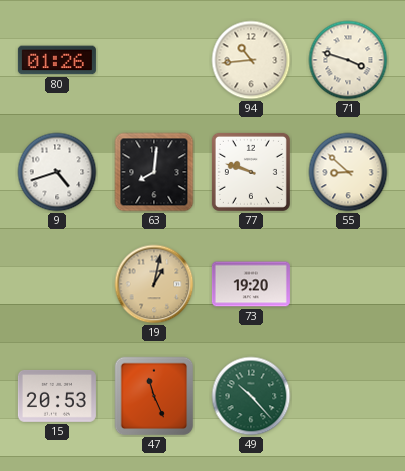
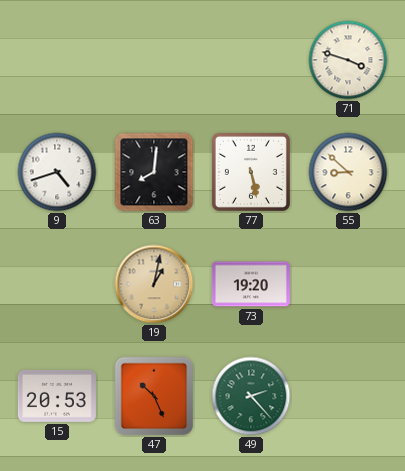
80: 01:26 -> none (57, 60)
94: 10:44 -> none (251, 60)
77: 9:48 -> 5:28 (251, 172)
47: 11:26 -> 10:26 (154, 396)
49: 10:23 -> 2:23 (251, 396)
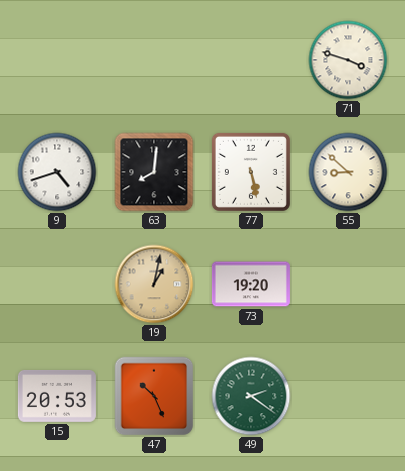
49: 2:23 -> 2:21 (251, 396)
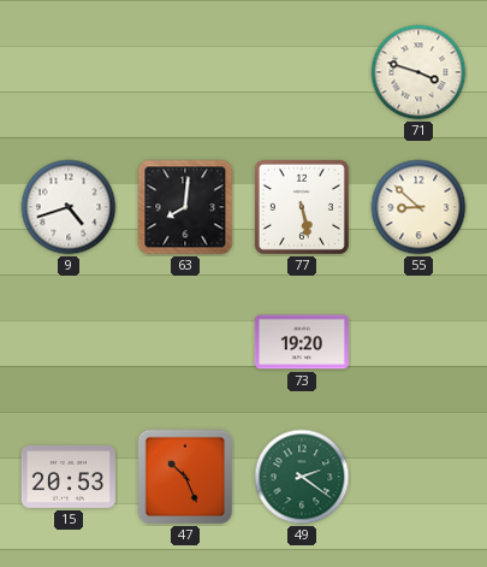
19: 1:02 -> none (154, 284)
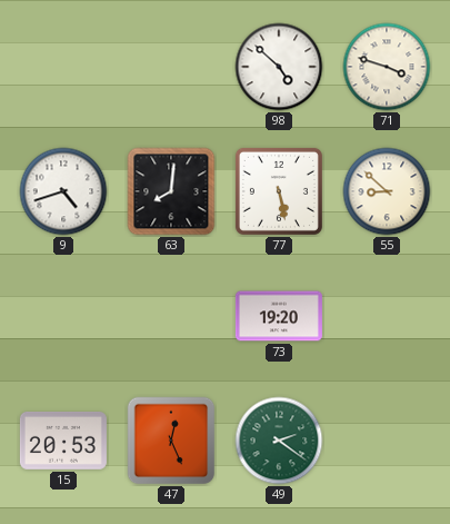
98: none -> 4:52 (279, 67)
47: 10:26 -> 12:26 (171, 441)
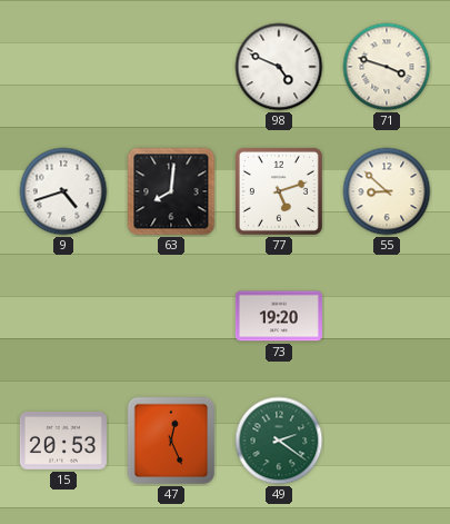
98: 4:52 -> 4:49 (279, 67)
77: 5:28 -> 5:12 (279, 191)
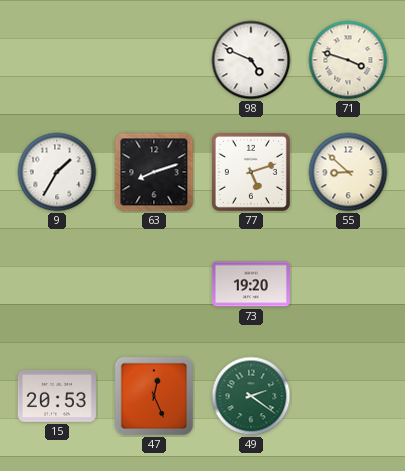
9: 4:42 -> 1:35 (57, 172)
63: 8:01 -> 8:12 (154, 172)
